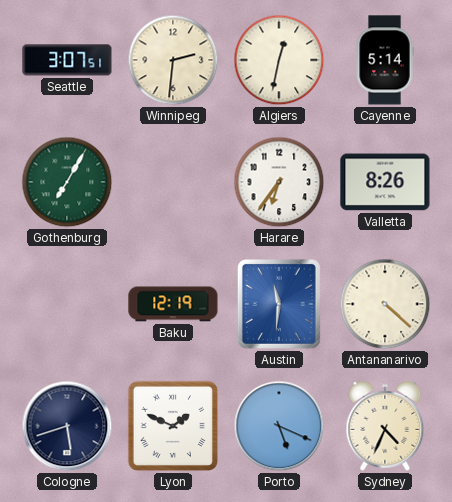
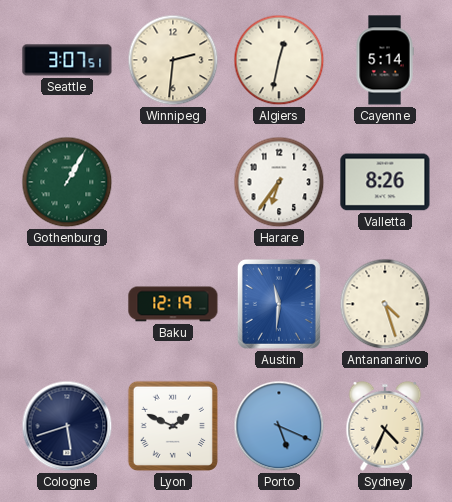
Gothenburg: 7:05 -> 1:05 (67, 182)
Antananarivo: 4:22 -> 4:27 (385, 304)
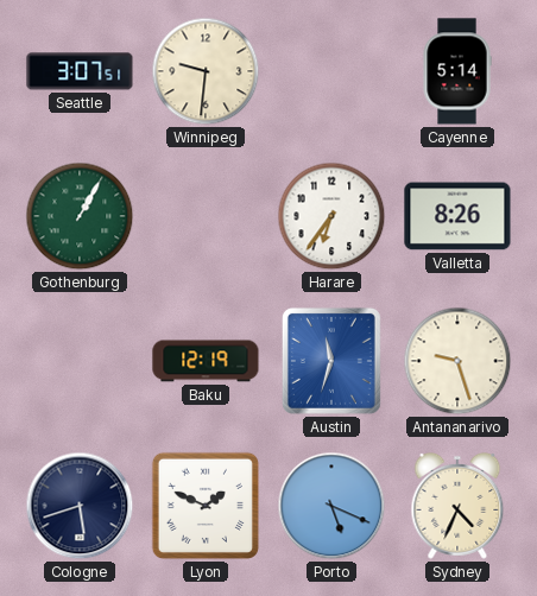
Winnipeg: 2:31 -> 9:31 (206, 71)
Algiers: 12:32 -> none (279, 60)
Austin: 11:31 -> 11:33 (331, 361)
Antananarivo: 4:27 -> 9:27 (457, 361)
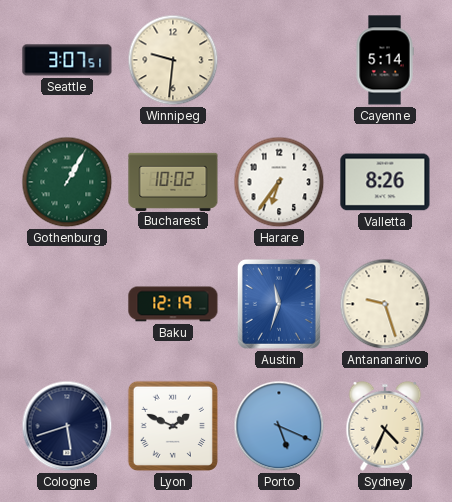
Bucharest: none -> 10:02 (173, 181)
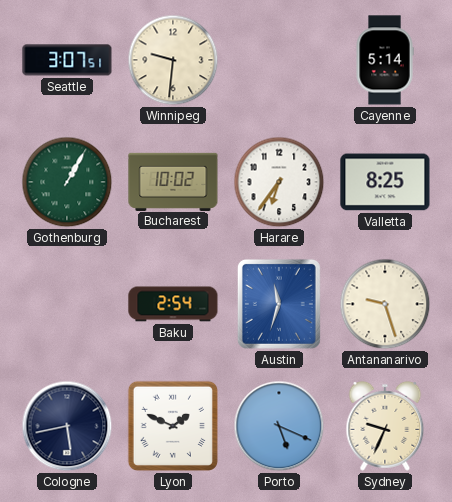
Valletta: 8:26 -> 8:25 (385, 182)
Baku: 12:19 -> 2:54 (173, 304)
Cologne: 5:42 -> 5:43 (67, 426)
Sydney: 4:34 -> 9:34 (385, 426)
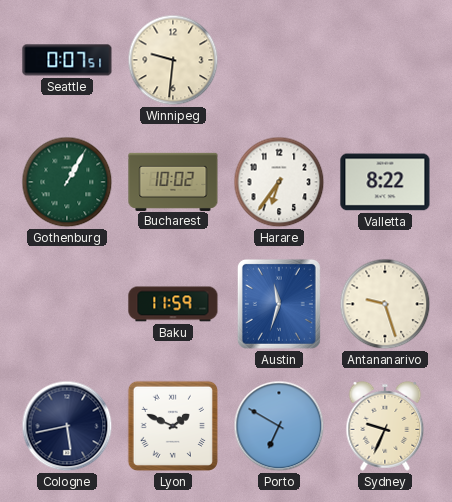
Seattle: 3:07 -> 0:07 (67, 60)
Cayenne: 5:14 -> none (385, 60)
Valletta: 8:25 -> 8:22 (385, 182)
Baku: 2:54 -> 11:59 (173, 304)
Porto: 5:19 -> 6:50 (279, 426)
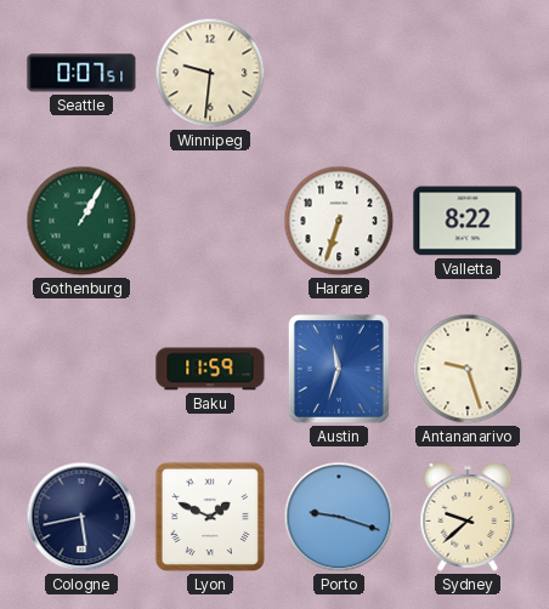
Bucharest: 10:02 -> none (173, 181)
Harare: 6:36 -> 6:33 (339, 221)
Porto: 6:50 -> 9:18 (339, 517)
Sydney: 9:34 -> 9:38 (468, 517)
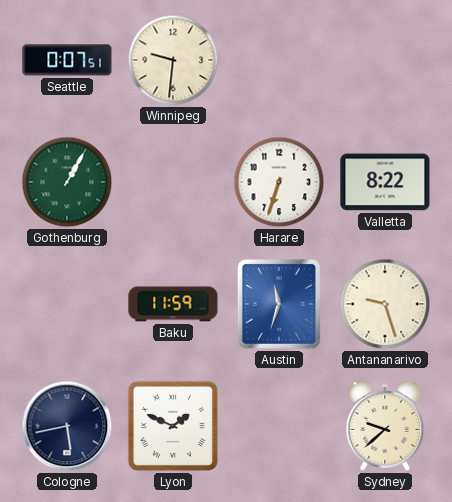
Porto: 9:18 -> none (339, 517)
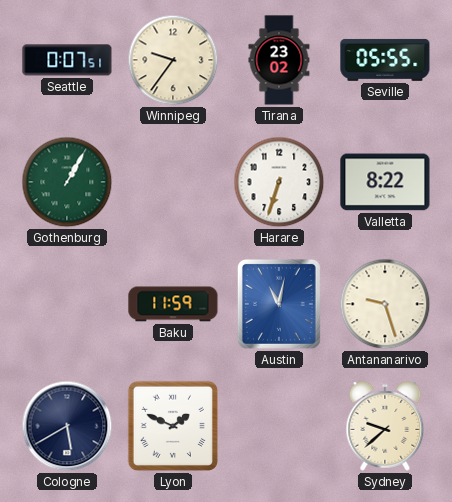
Winnipeg: 9:31 -> 9:36 (173, 60)
Tirana: none -> 23:02 (279, 60)
Seville: none -> 05:55 (385, 60)
Austin: 11:33 -> 11:02 (279, 304)
Cologne: 5:43 -> 5:40 (67, 426)
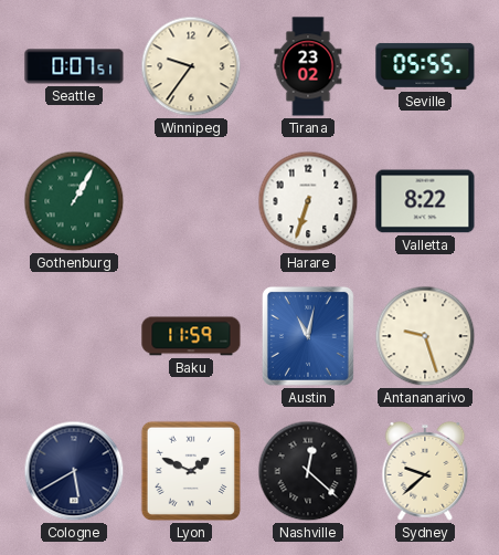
Nashville: none -> 12:22 (308, 471)
